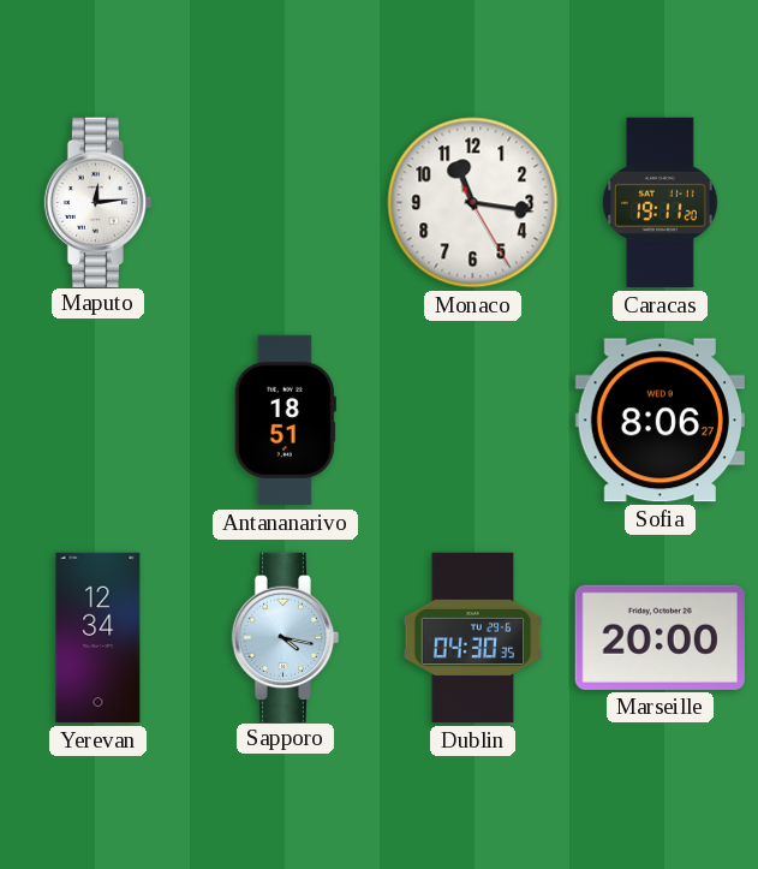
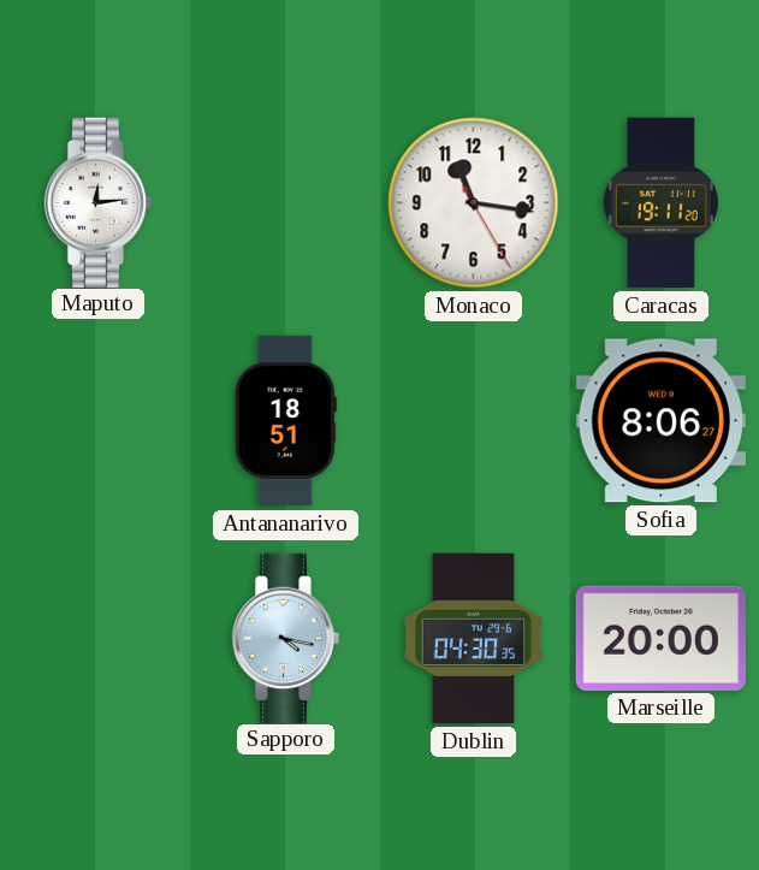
Yerevan: 12:34 -> none (99, 638)
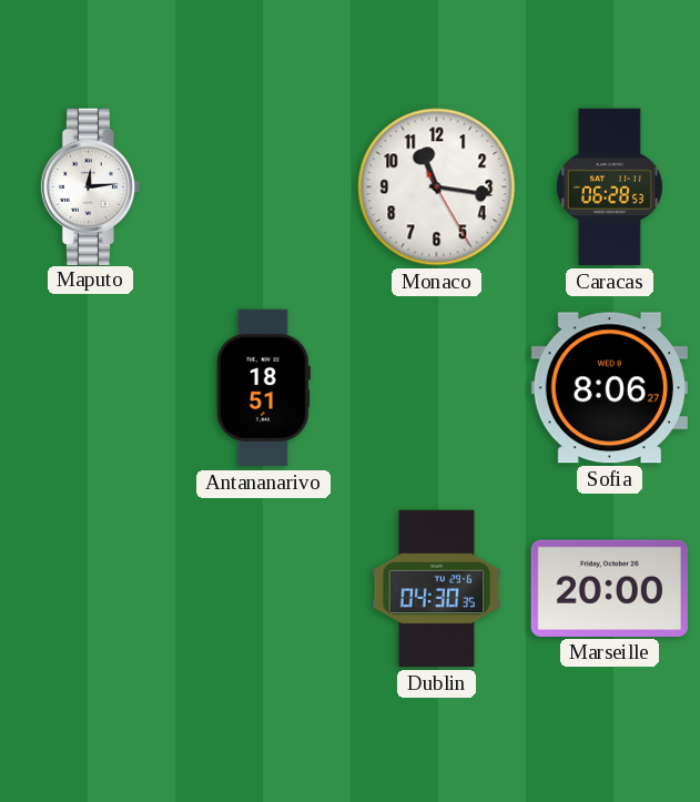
Caracas: 19:11 -> 06:28 (609, 187)
Sapporo: 4:17 -> none (286, 638)
